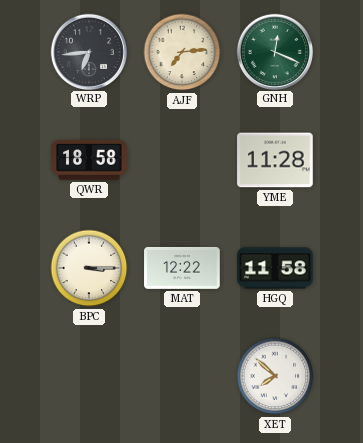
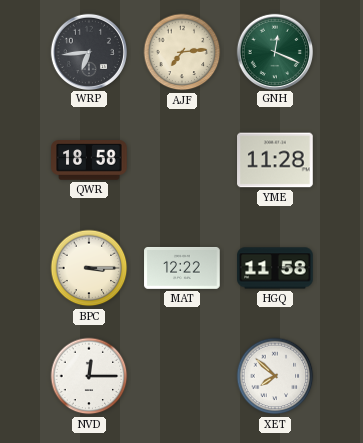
NVD: none -> 12:15 (89, 376)
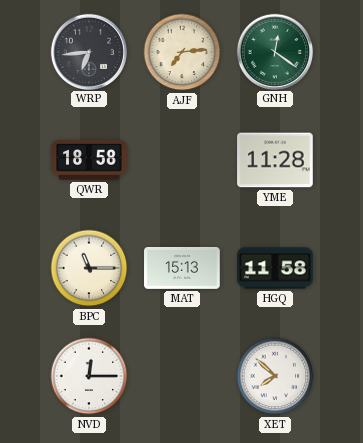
GNH: 12:19 -> 12:21 (274, 51)
BPC: 3:15 -> 11:15 (89, 268)
MAT: 12:22 -> 15:13 (182, 268)
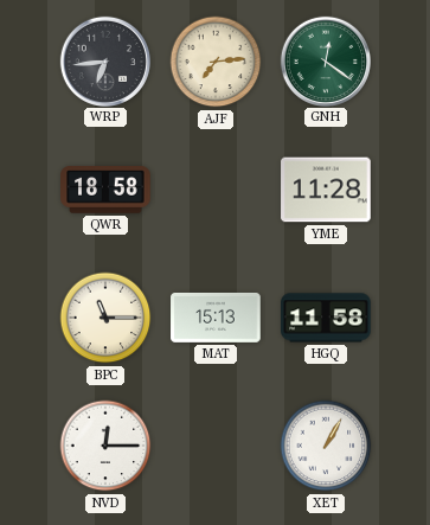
XET: 7:52 -> 1:05 (326, 446)
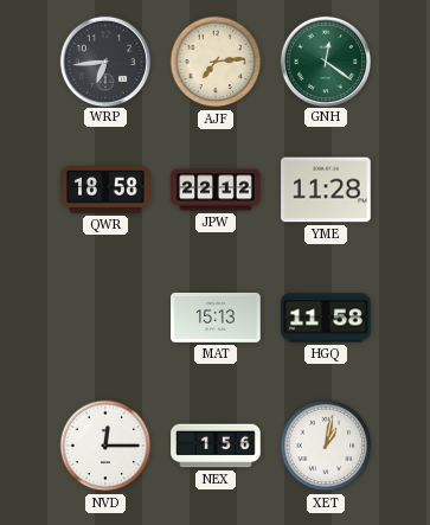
JPW: none -> 22:12 (216, 190)
BPC: 11:15 -> none (105, 318)
NEX: none -> 1:56 (216, 446)
XET: 1:05 -> 1:02 (326, 446)
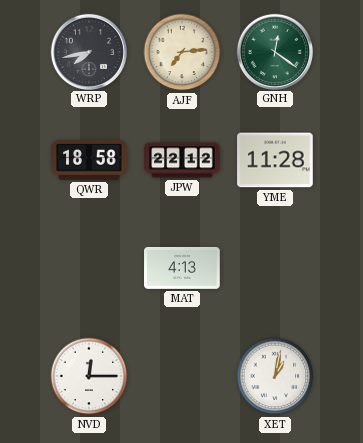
WRP: 6:44 -> 7:43 (88, 51)
MAT: 15:13 -> 4:13 (182, 268)
HGQ: 11:58 -> none (326, 318)
NEX: 1:56 -> none (216, 446)
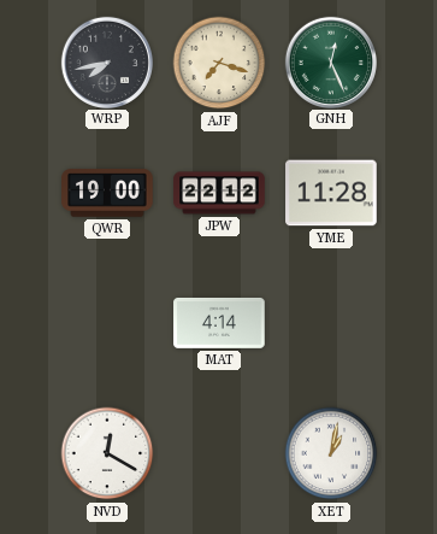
AJF: 7:14 -> 7:18 (219, 63)
GNH: 12:21 -> 12:26 (330, 61)
QWR: 18:58 -> 19:00 (107, 193)
MAT: 4:13 -> 4:14 (219, 323)
NVD: 12:15 -> 12:20 (107, 453)
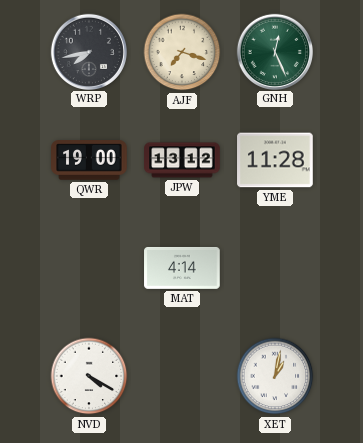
JPW: 22:12 -> 13:12 (182, 160)
NVD: 12:20 -> 4:20 (89, 376)
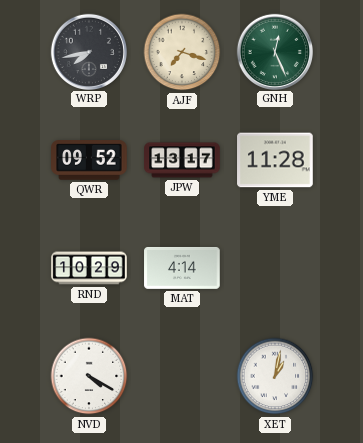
QWR: 19:00 -> 09:52 (89, 160)
JPW: 13:12 -> 13:17 (182, 160)
RND: none -> 10:29 (89, 268)
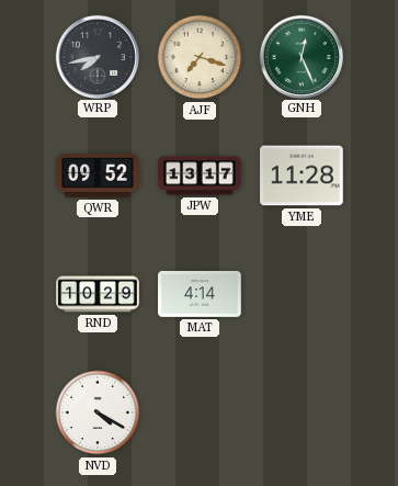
XET: 1:02 -> none (275, 376)
